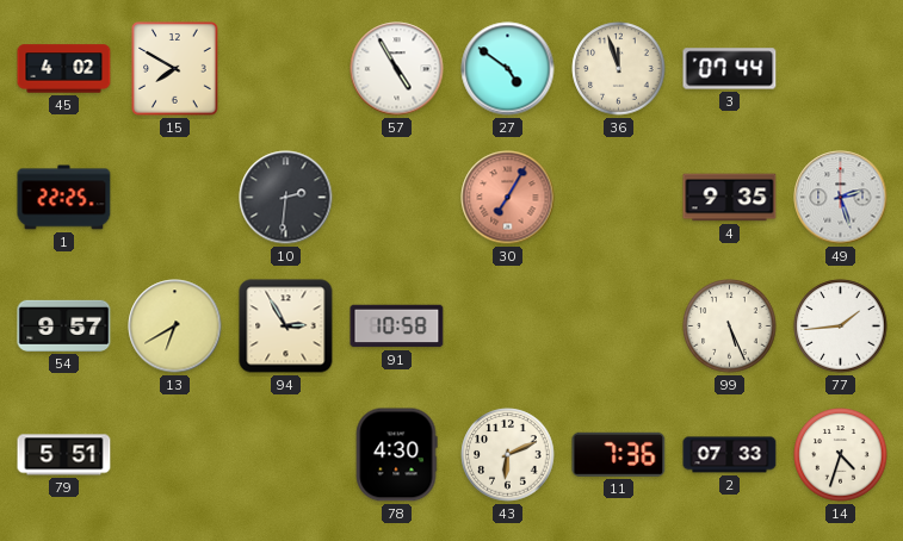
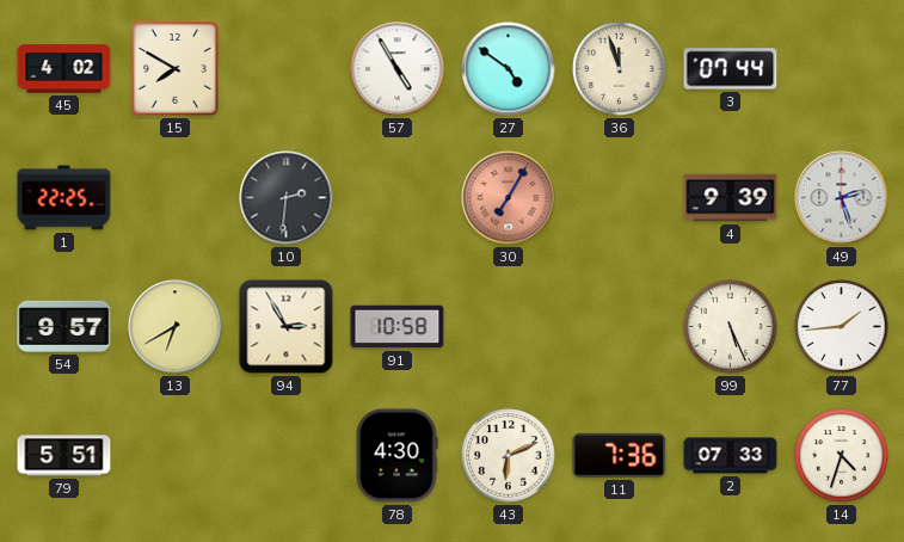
4: 9:35 -> 9:39 (731, 198)
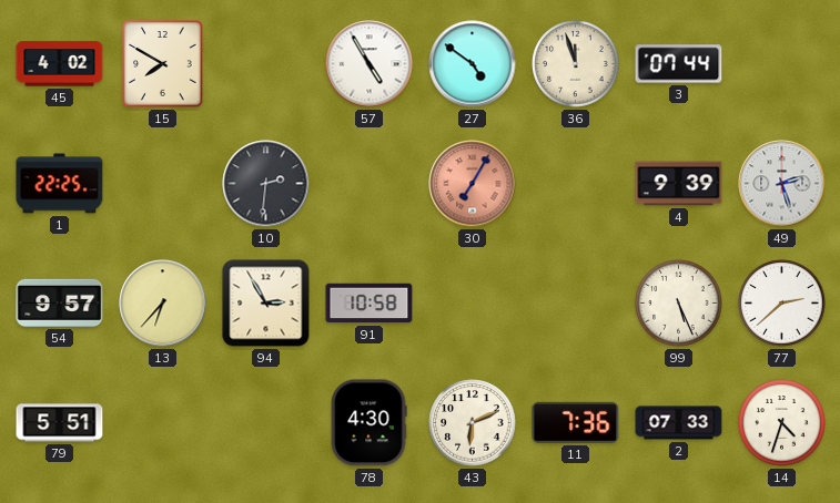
13: 6:40 -> 6:37 (163, 304)
77: 1:44 -> 2:38 (782, 304)
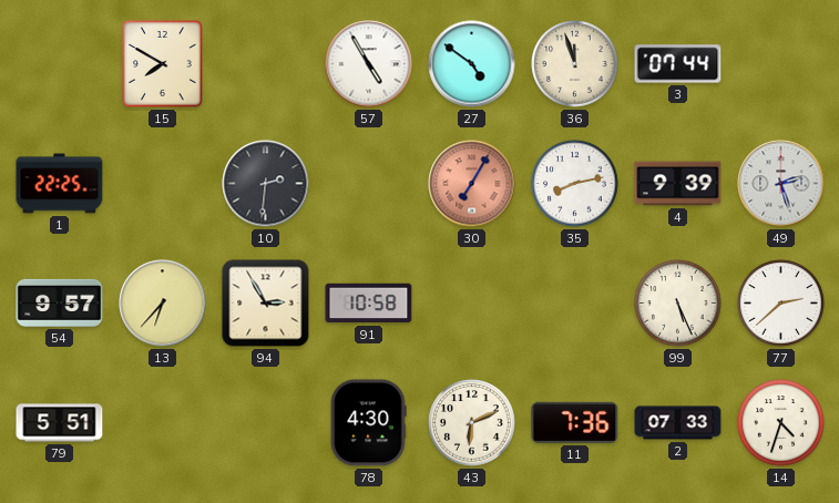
45: 4:02 -> none (60, 64)
35: none -> 8:13 (575, 184)
